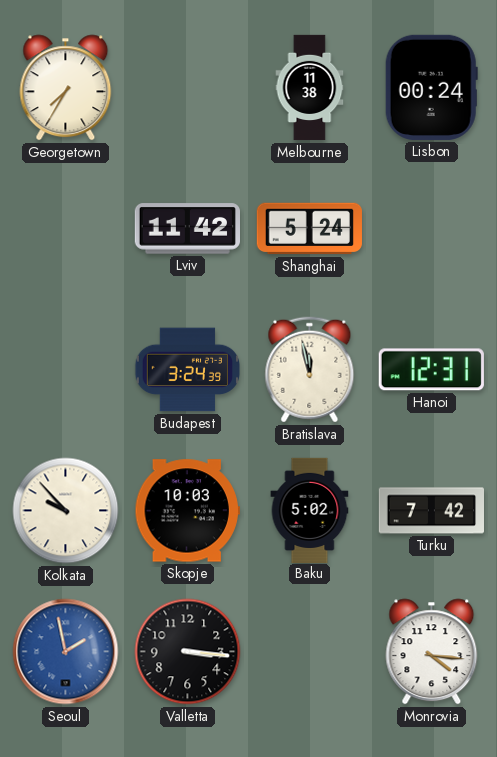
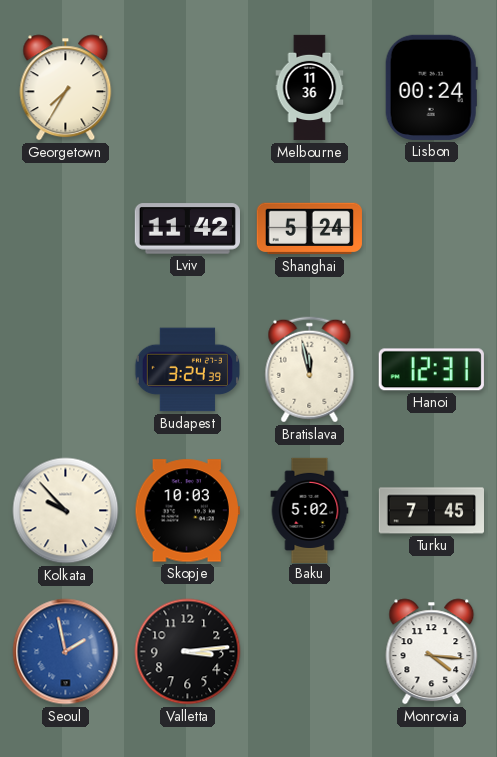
Melbourne: 11:38 -> 11:36 (310, 88)
Turku: 7:42 -> 7:45 (431, 511)
Valletta: 3:16 -> 3:14 (188, 652)
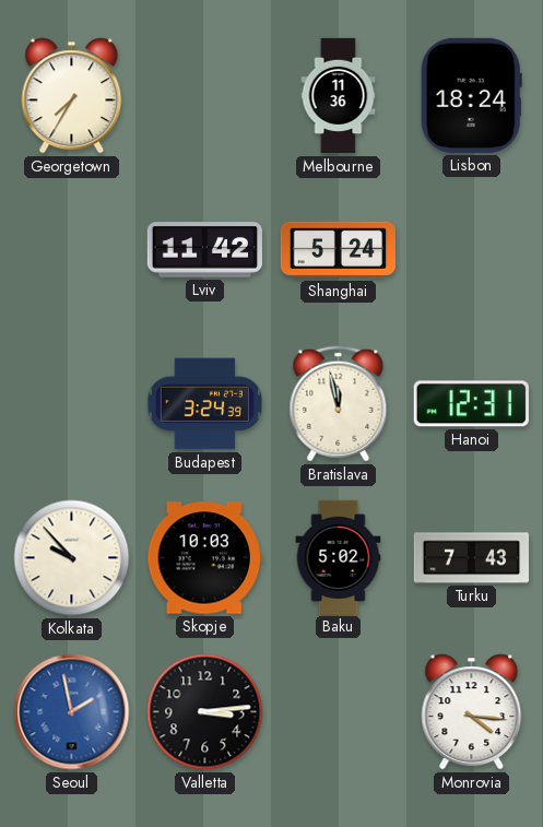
Lisbon: 00:24 -> 18:24 (471, 95)
Turku: 7:45 -> 7:43 (471, 558)
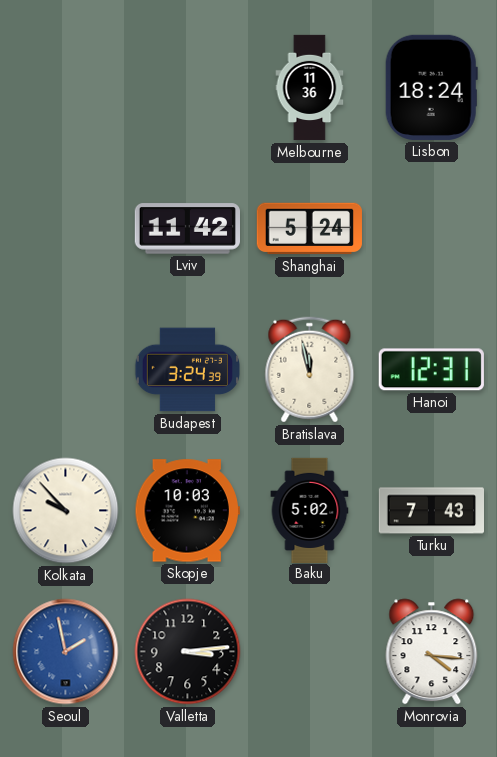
Georgetown: 7:35 -> none (72, 96)
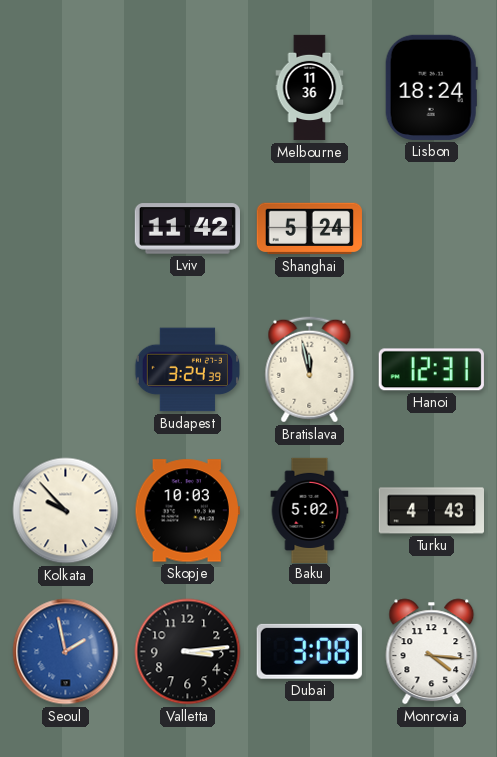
Turku: 7:43 -> 4:43 (431, 511)
Dubai: none -> 3:08 (309, 651)
